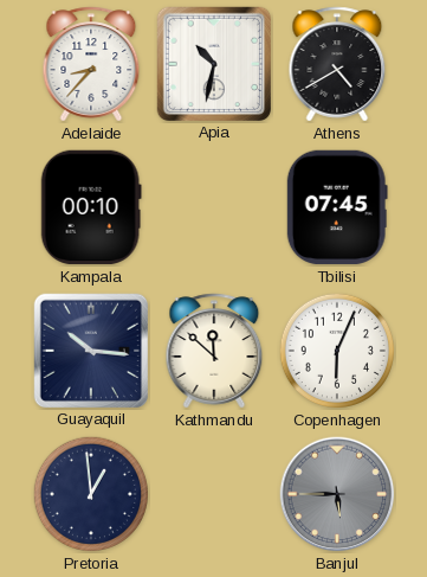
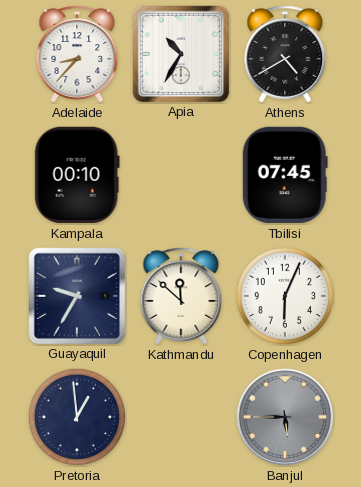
Apia: 10:32 -> 10:35 (180, 53)
Guayaquil: 10:16 -> 9:35 (76, 295)
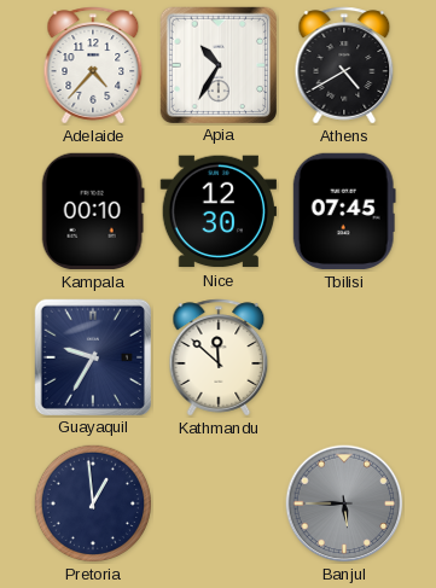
Adelaide: 8:37 -> 4:37 (93, 65)
Nice: none -> 12:30 (217, 211)
Copenhagen: 6:04 -> none (284, 295)
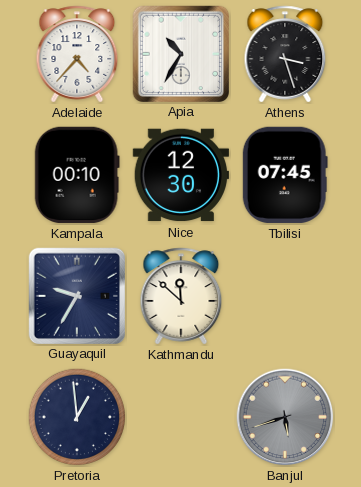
Athens: 4:40 -> 3:27 (285, 54)
Banjul: 5:45 -> 5:42 (285, 417)
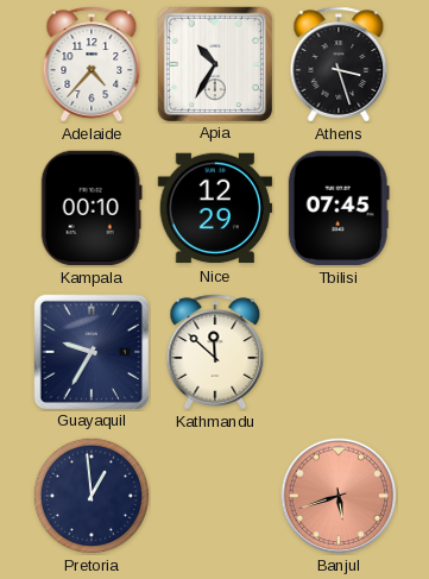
Nice: 12:30 -> 12:29 (214, 208)
Banjul dial: grey -> salmon (339, 496)
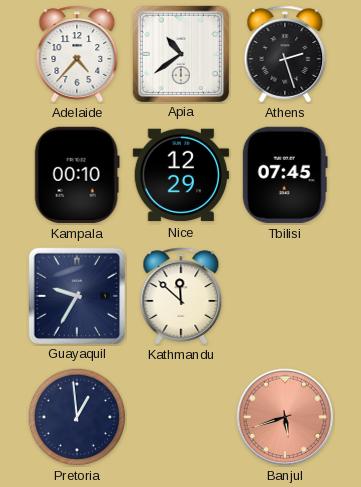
Apia: 10:35 -> 10:39 (180, 53)
Athens: 3:27 -> 2:27 (285, 54)
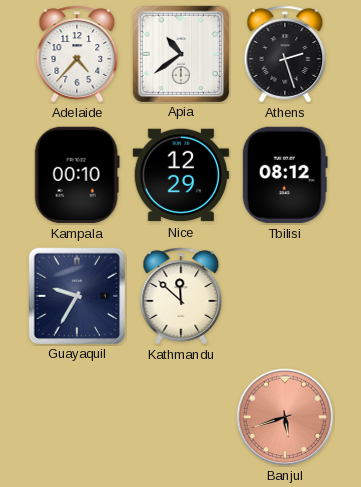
Tbilisi: 07:45 -> 08:12 (285, 175)
Pretoria: 12:59 -> none (76, 416)
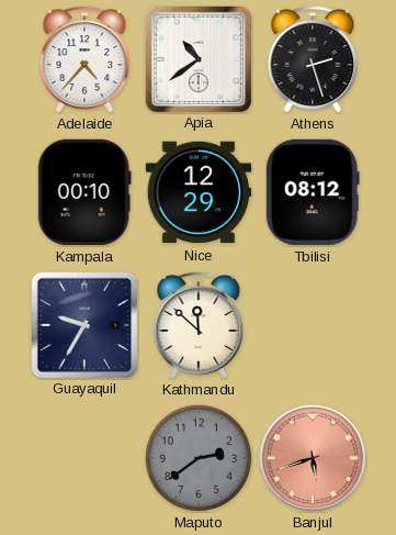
Maputo: none -> 2:39 (197, 457)
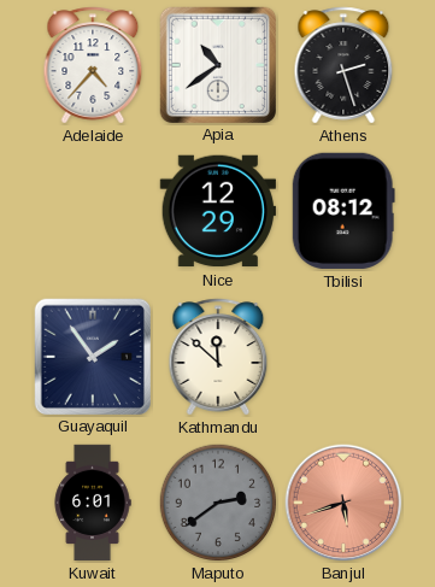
Kampala: 00:10 -> none (84, 192)
Guayaquil: 9:35 -> 1:54 (92, 356)
Kuwait: none -> 6:01 (93, 503)
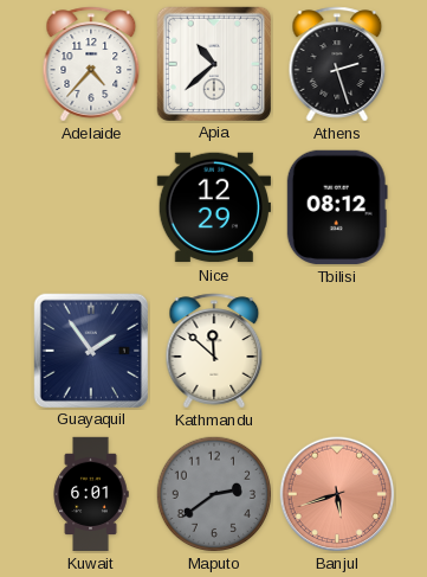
Apia: 10:39 -> 10:38 (213, 63)
